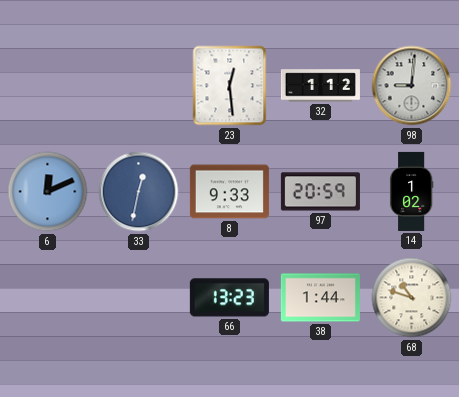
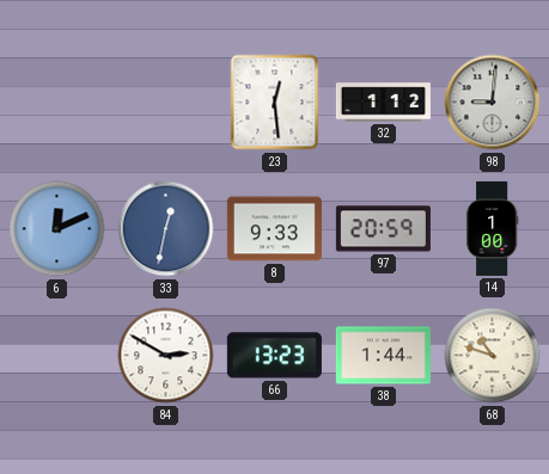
14: 1:02 -> 1:00 (492, 228)
84: none -> 2:50 (166, 356)
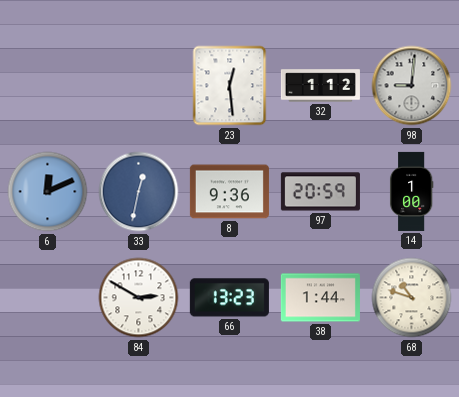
8: 9:33 -> 9:36 (229, 192)
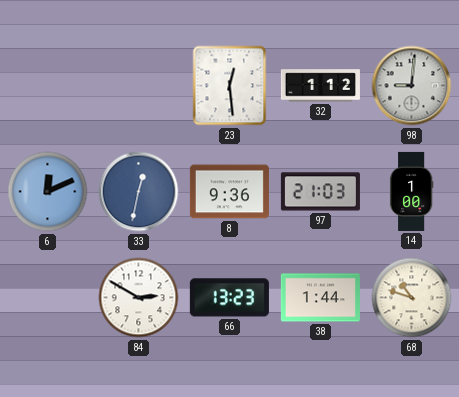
97: 20:59 -> 21:03 (320, 192)
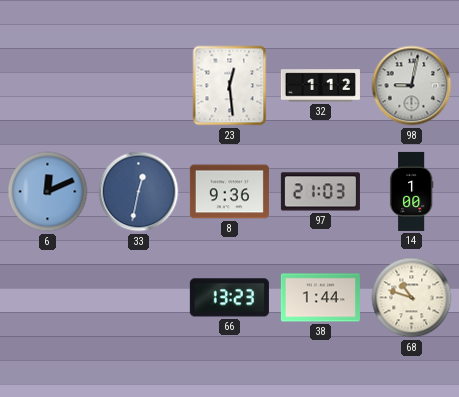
98: 9:01 -> 9:02 (412, 86)
84: 2:50 -> none (139, 298)
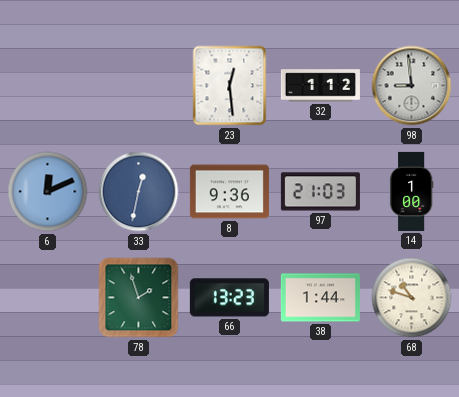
98: 9:02 -> 8:59 (412, 86)
78: none -> 1:57 (139, 298)
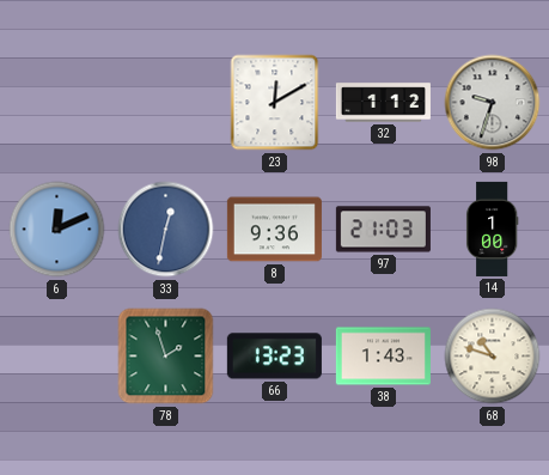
23: 12:29 -> 12:10 (275, 103)
98: 8:59 -> 9:33 (493, 103)
38: 1:44 -> 1:43 (383, 357)
